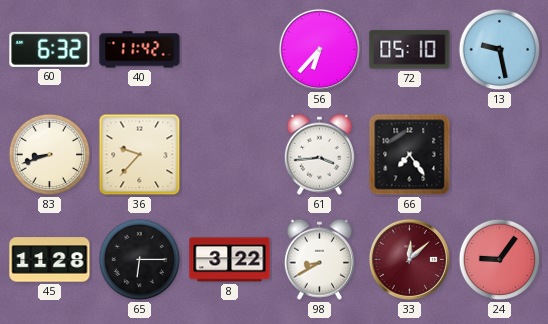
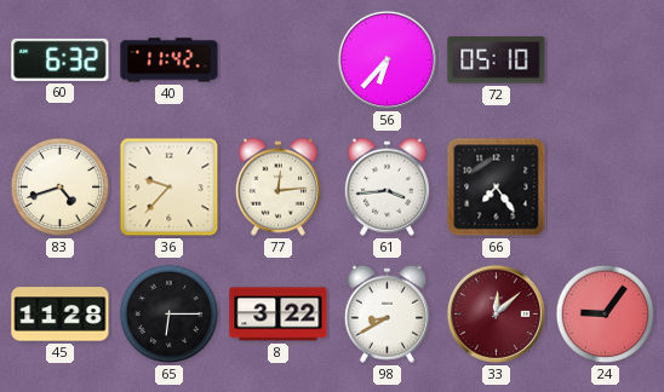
13: 9:28 -> none (500, 50)
83: 8:42 -> 4:42 (61, 188)
77: none -> 12:14 (277, 186)
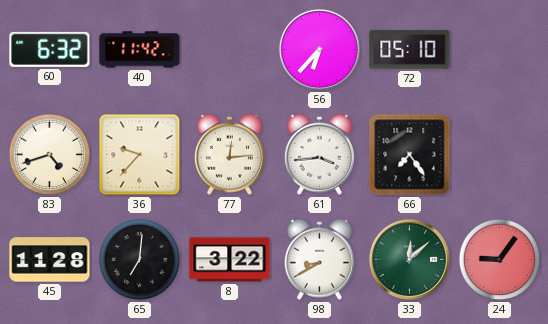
65: 6:15 -> 7:01 (140, 260)
33 dial: burgundy -> green (409, 259)
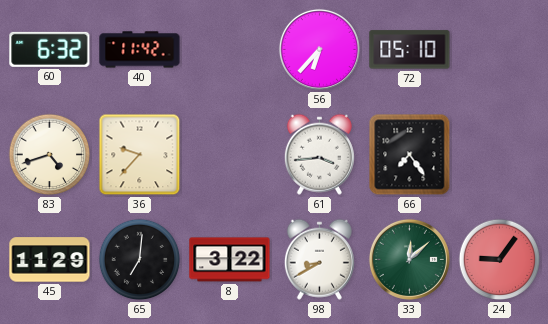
77: 12:14 -> none (229, 154)
45: 11:28 -> 11:29 (50, 260)
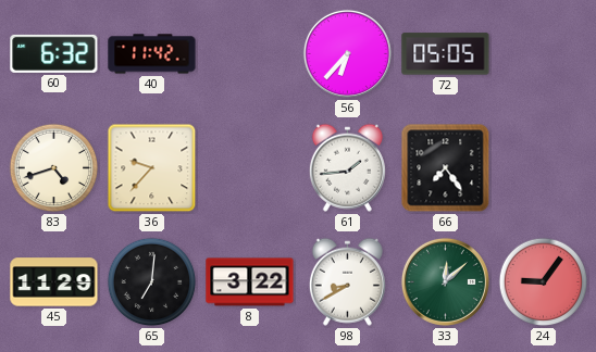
72: 05:10 -> 05:05 (446, 54)
61: 3:44 -> 1:44 (347, 167)
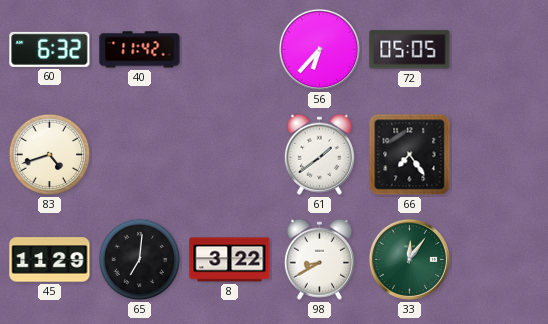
36: 9:37 -> none (152, 168)
61: 1:44 -> 1:39 (319, 154)
33: 12:08 -> 12:06 (409, 259)
24: 9:06 -> none (544, 282)
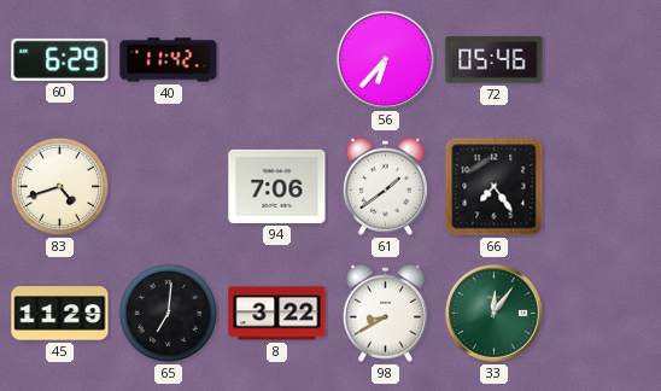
60: 6:32 -> 6:29 (60, 59)
72: 05:05 -> 05:46 (495, 60)
94: none -> 7:06 (277, 186)
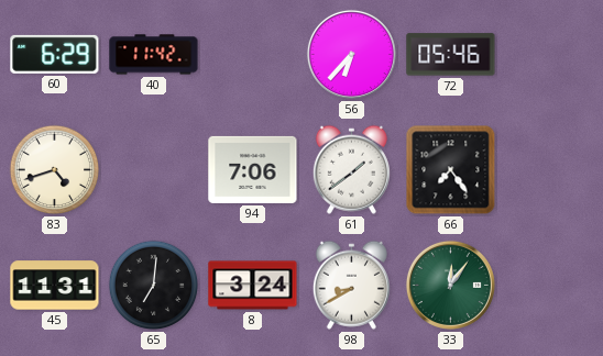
45: 11:29 -> 11:31 (55, 286)
8: 3:22 -> 3:24 (253, 286)
